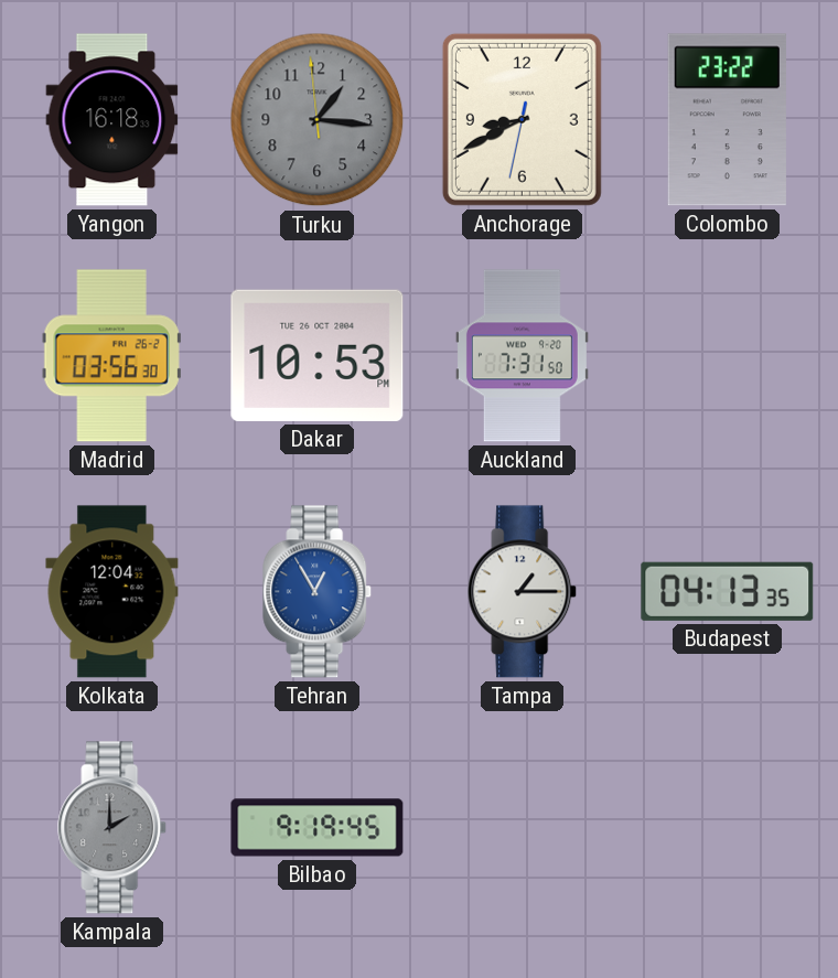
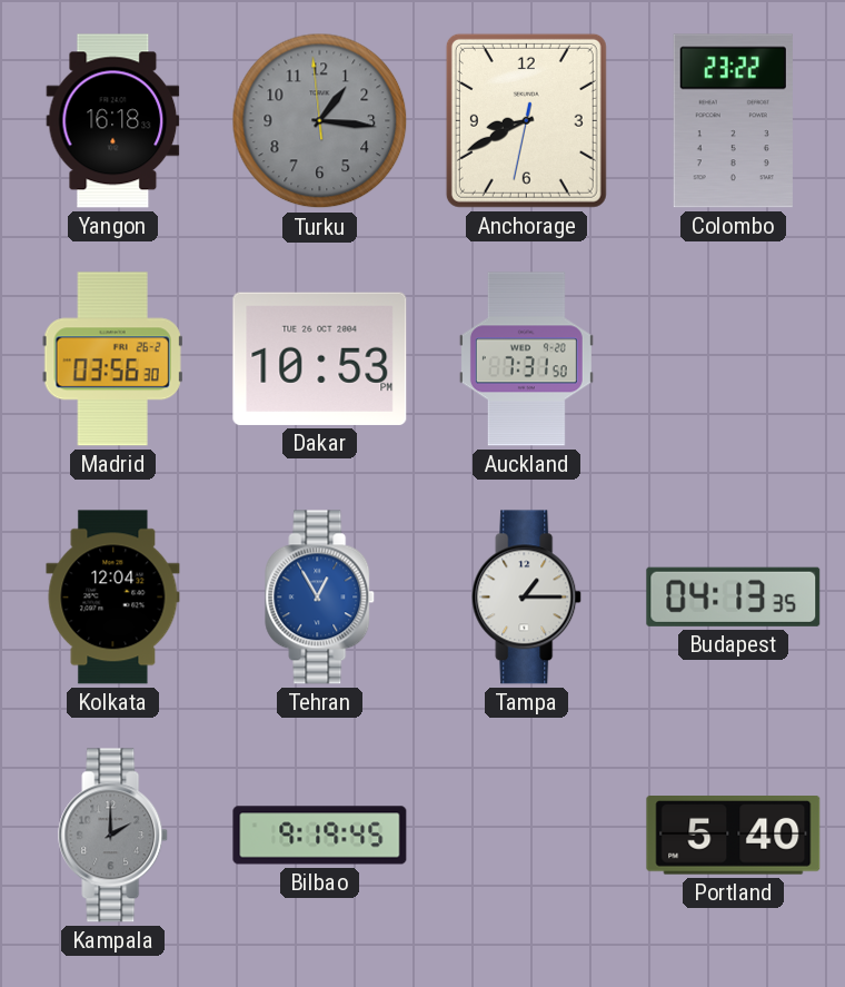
Portland: none -> 5:40 (734, 836)
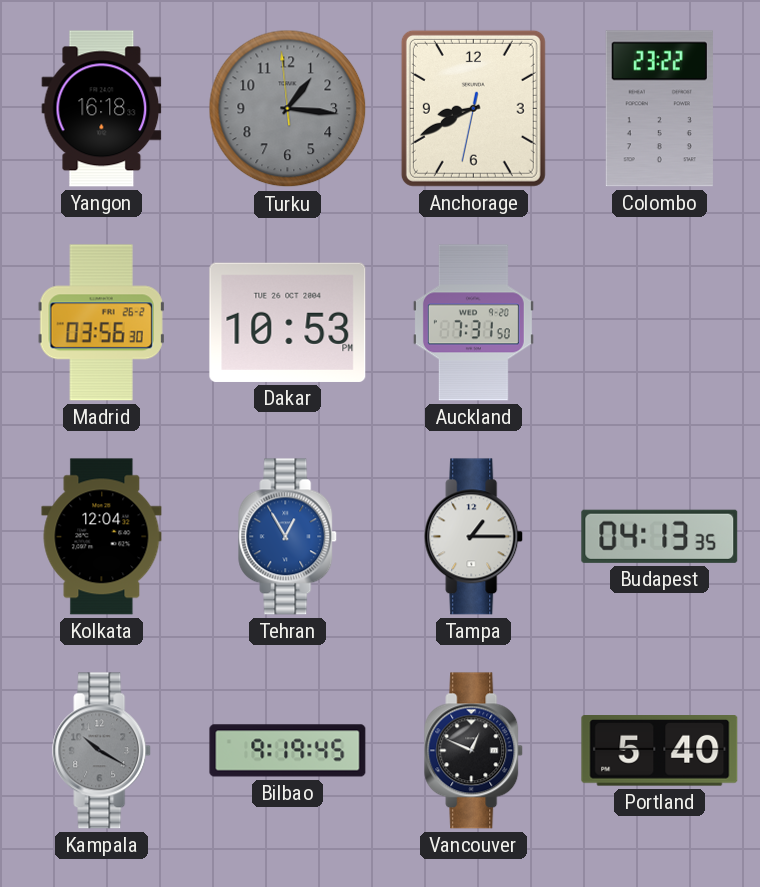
Kampala: 2:00 -> 10:20 (102, 751)
Vancouver: none -> 12:49 (474, 751)
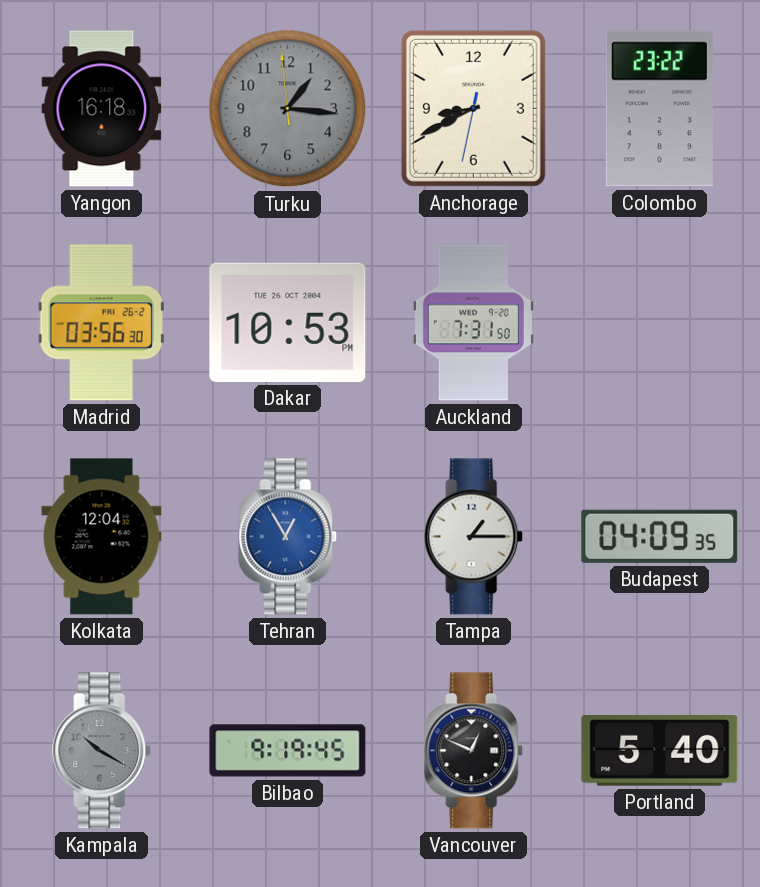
Budapest: 04:13 -> 04:09 (660, 536)
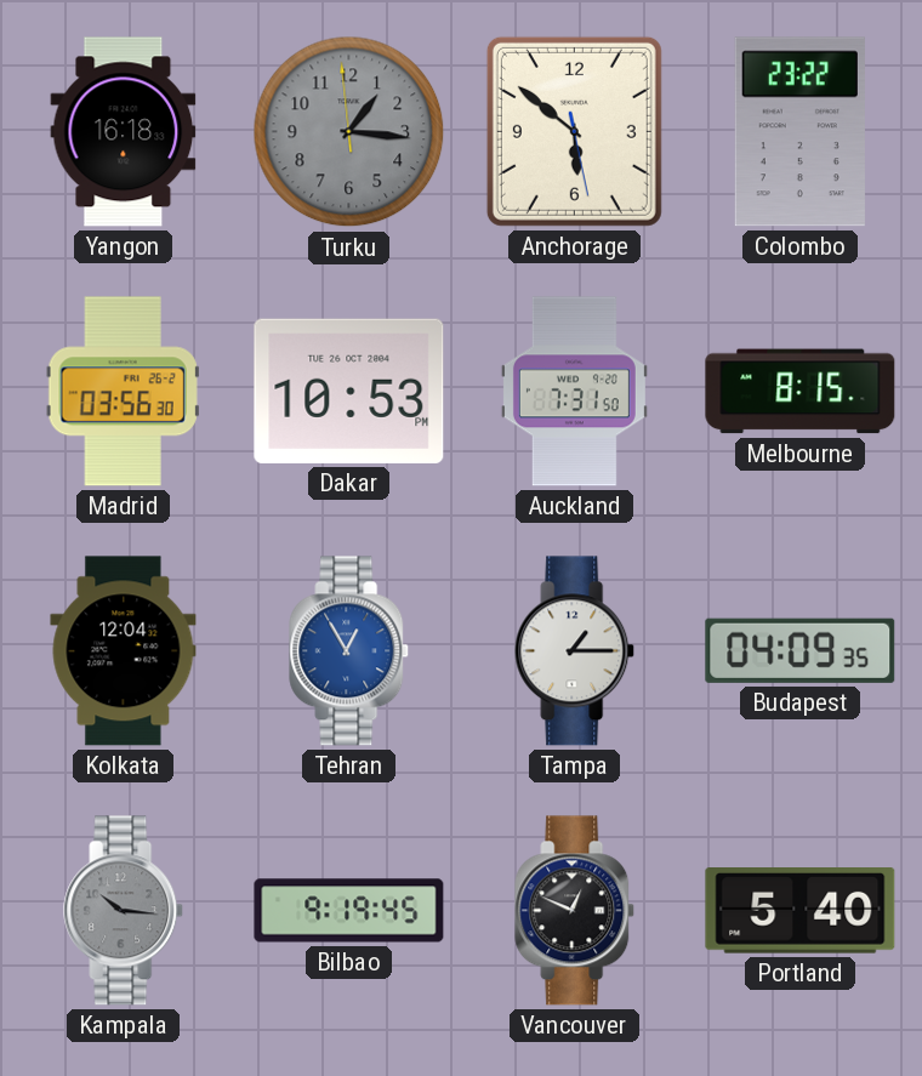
Anchorage: 8:40 -> 5:51 (574, 131)
Melbourne: none -> 8:15 (801, 392)
Kampala: 10:20 -> 10:16 (124, 911)
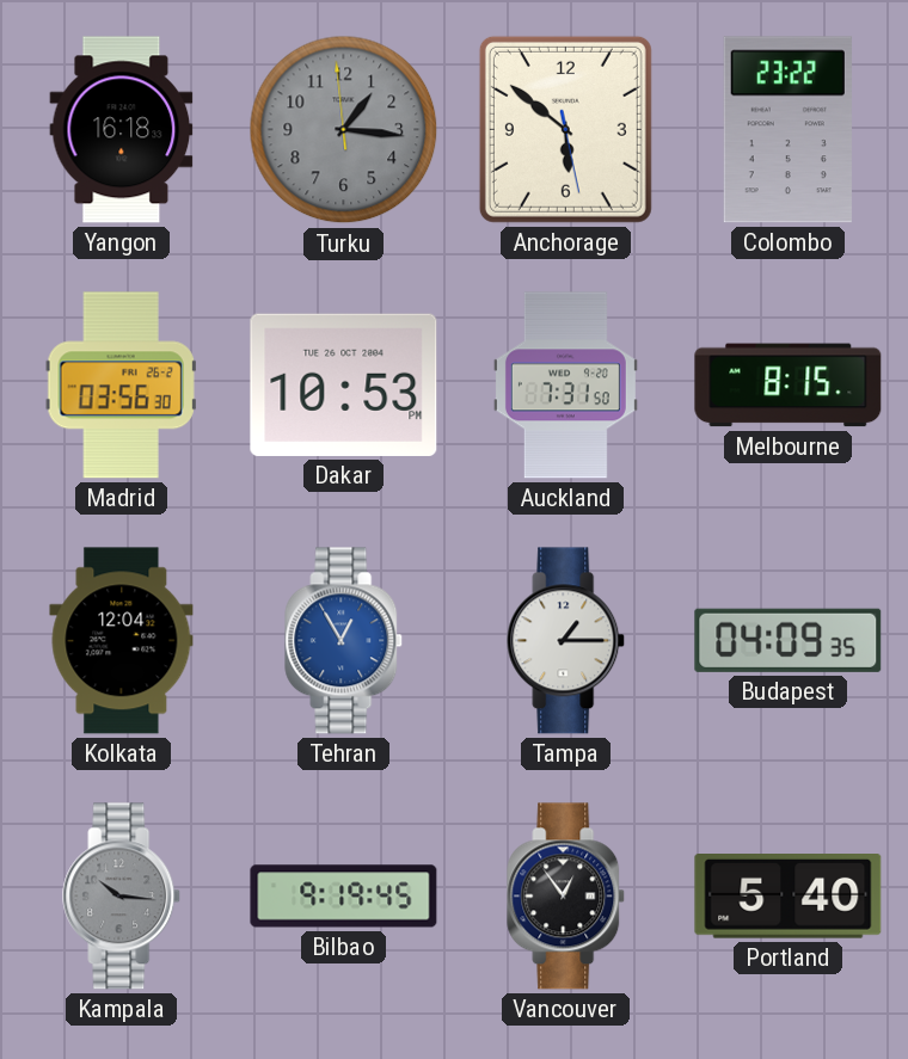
Vancouver: 12:49 -> 12:54 (566, 897)
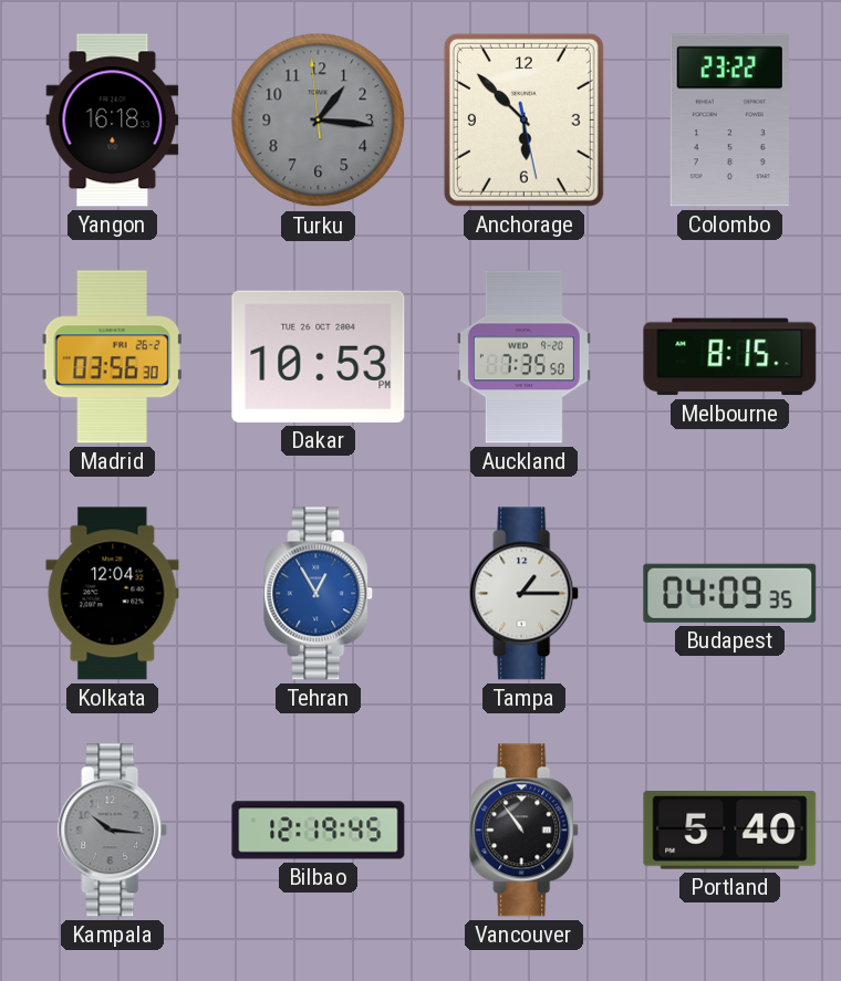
Anchorage: 5:51 -> 5:52 (523, 119)
Auckland: 7:31 -> 7:35 (523, 357)
Bilbao: 9:19 -> 12:19 (319, 831)
Vancouver: 12:54 -> 10:54 (525, 831)
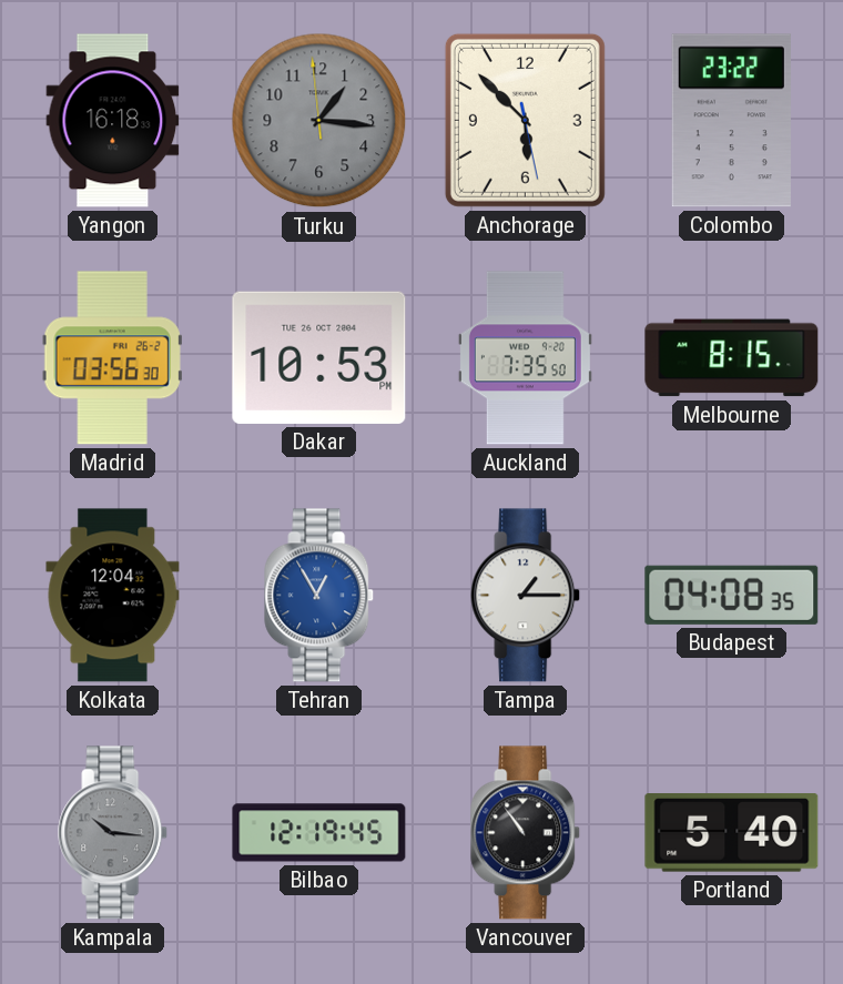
Budapest: 04:09 -> 04:08 (732, 595)
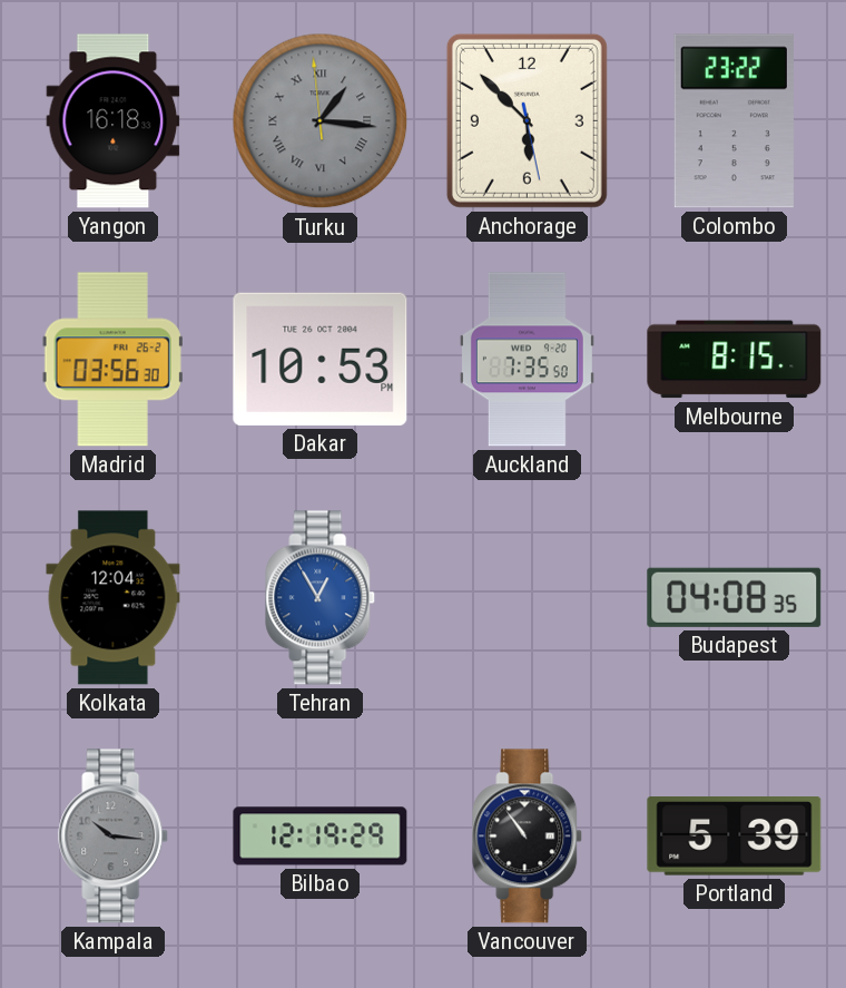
Turku numerals: Arabic -> Roman (321, 121)
Tampa: 1:15 -> none (526, 596)
Bilbao: 12:19:45 -> 12:19:29 (321, 837)
Portland: 5:40 -> 5:39 (735, 837)
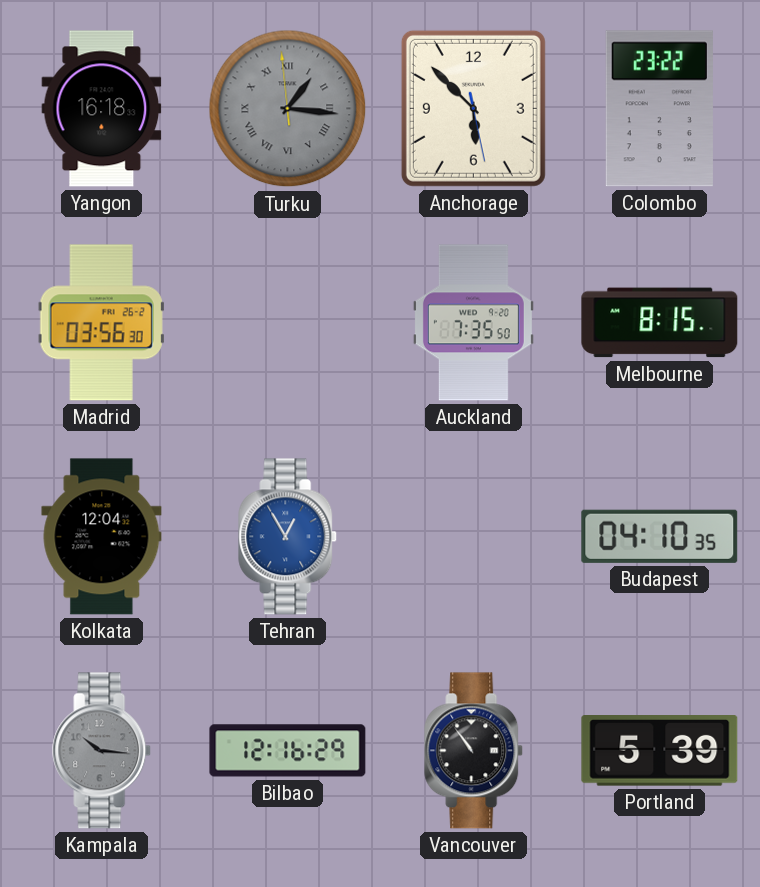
Dakar: 10:53 -> none (321, 359)
Budapest: 04:08 -> 04:10 (660, 536)
Bilbao: 12:19 -> 12:16 (288, 751)
